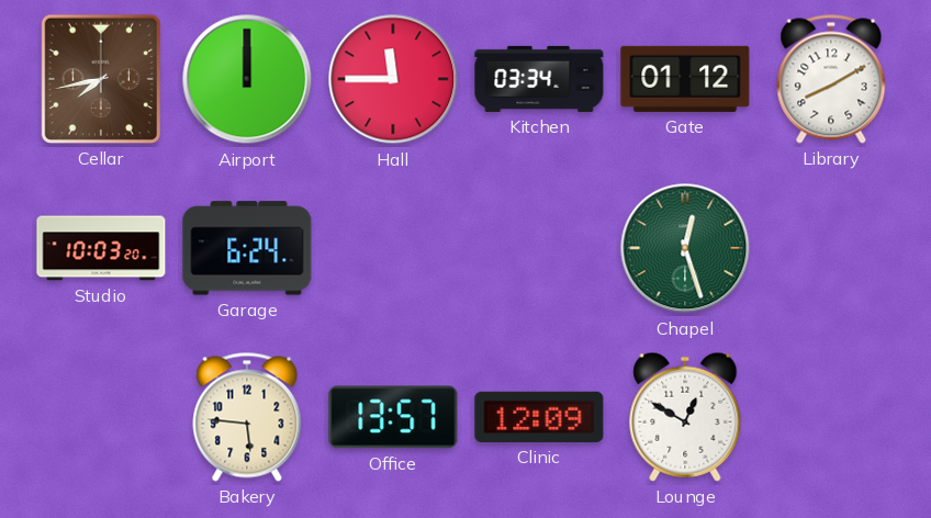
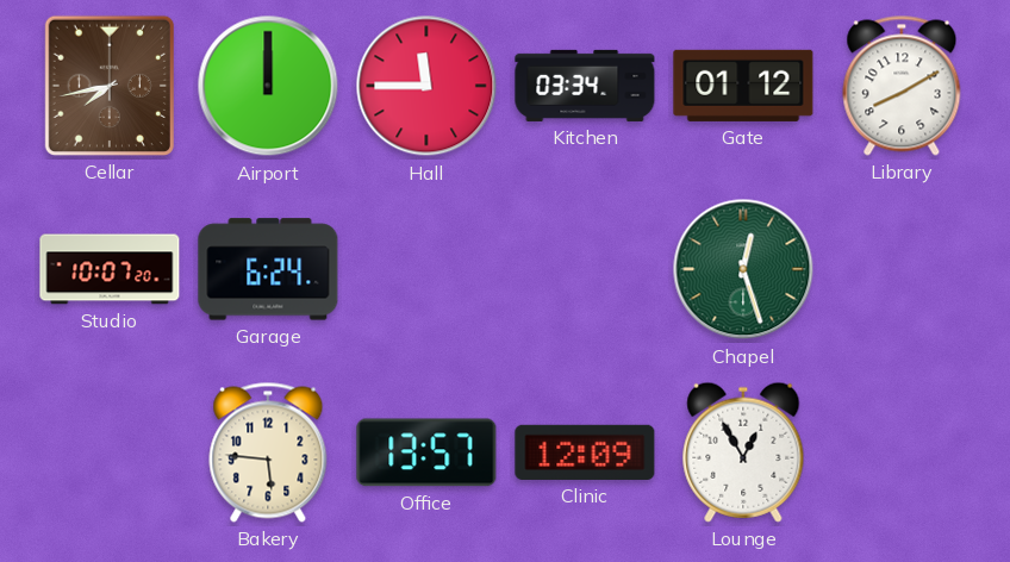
Studio: 10:03 -> 10:07 (110, 269)
Lounge: 12:50 -> 12:55 (743, 452)
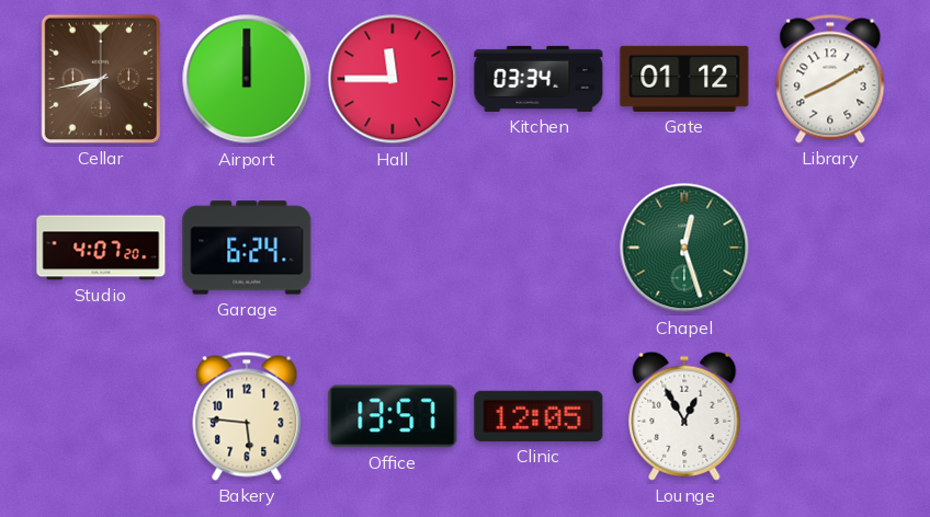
Studio: 10:07 -> 4:07 (101, 248)
Clinic: 12:09 -> 12:05 (538, 416)
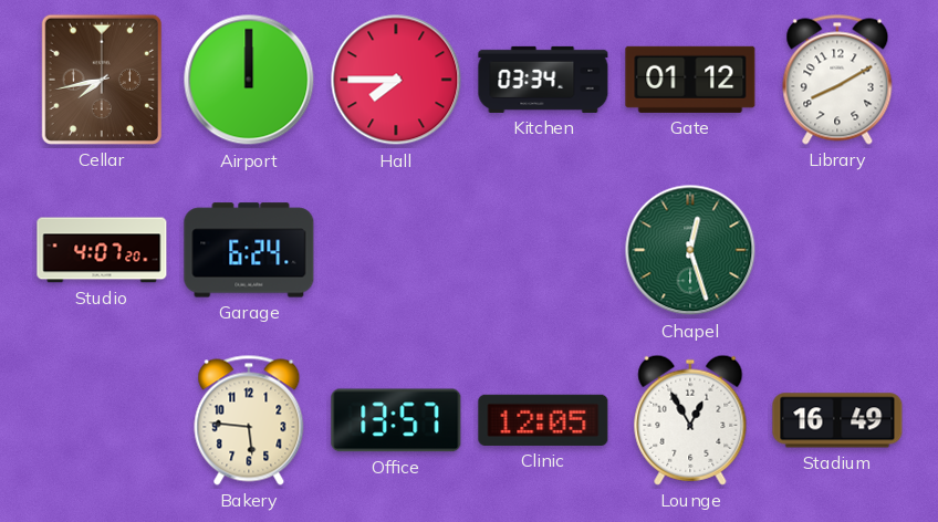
Hall: 11:45 -> 7:45 (396, 80)
Stadium: none -> 16:49 (837, 420)
